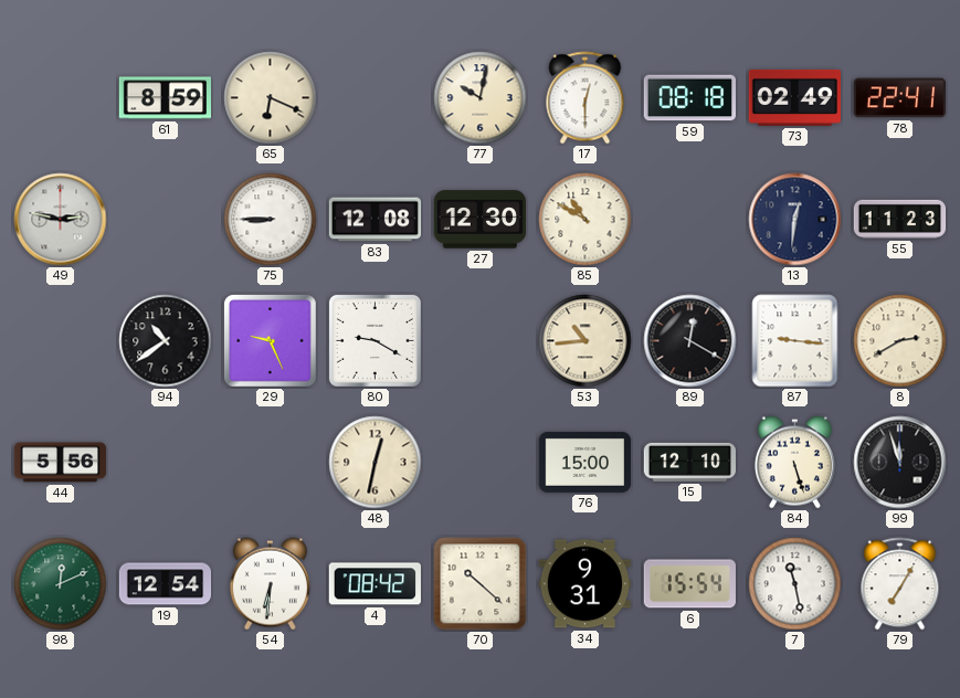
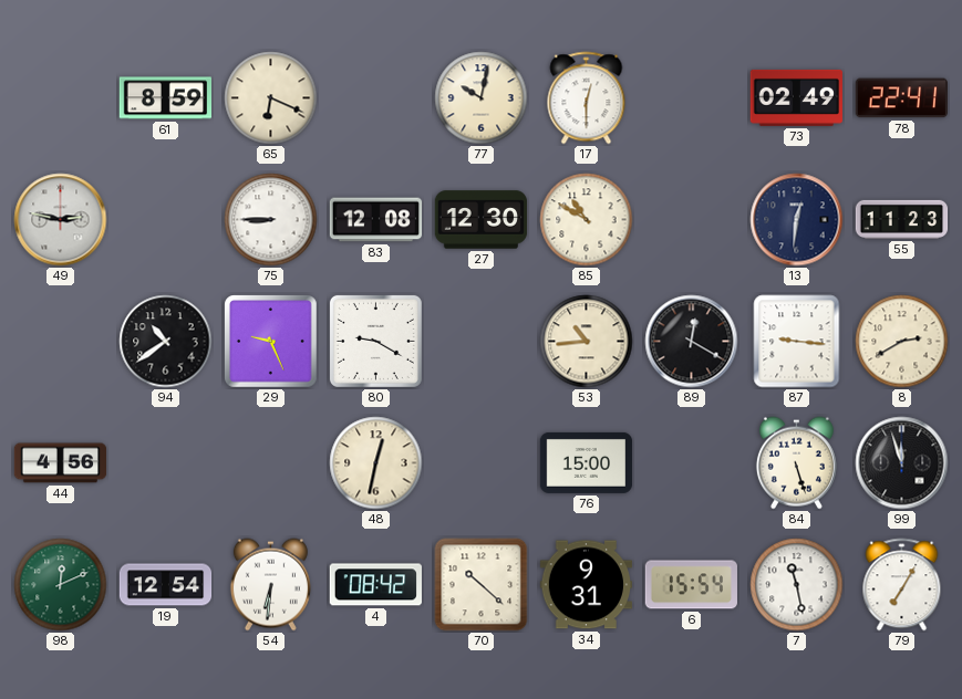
59: 08:18 -> none (689, 98)
44: 5:56 -> 4:56 (61, 463)
15: 12:10 -> none (689, 462)
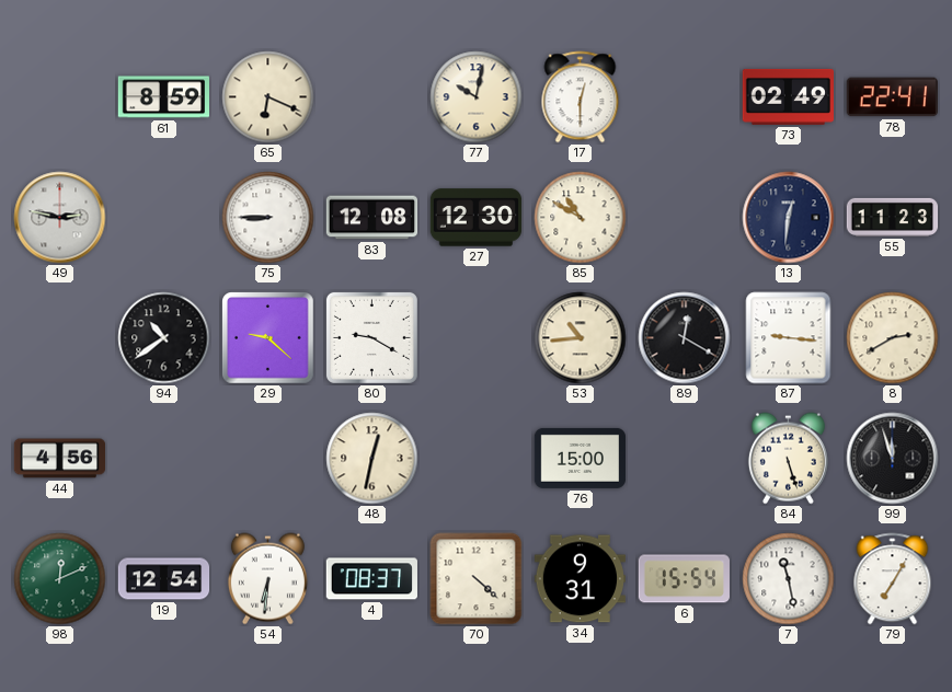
29: 9:26 -> 9:22 (268, 338)
4: 08:42 -> 08:37 (371, 579)
70: 10:22 -> 4:22 (477, 579)
